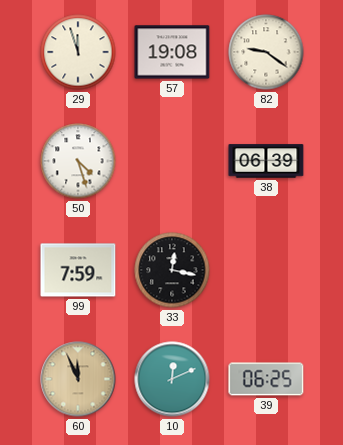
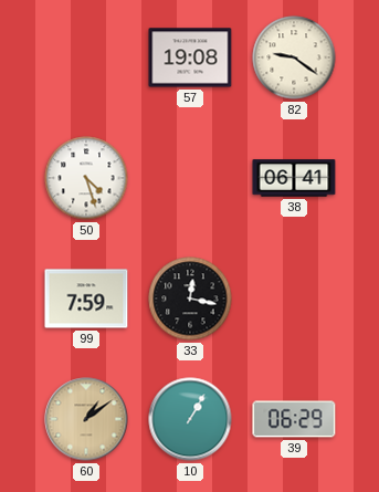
29: 11:57 -> none (78, 52)
38: 06:39 -> 06:41 (294, 178)
60: 11:56 -> 1:09 (86, 419)
10: 12:11 -> 1:05 (190, 419)
39: 06:25 -> 06:29 (294, 419)
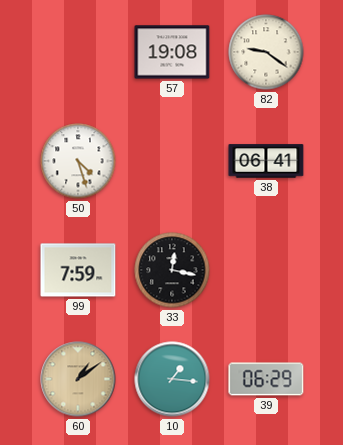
10: 1:05 -> 1:16 (172, 379)
